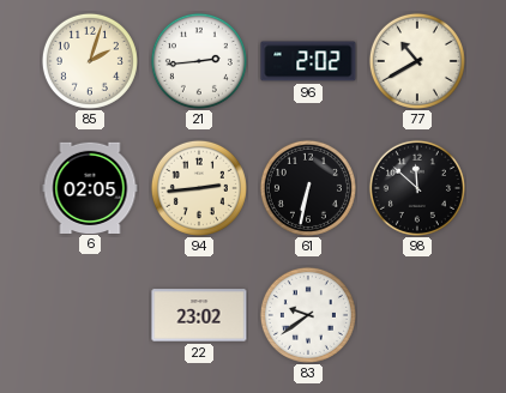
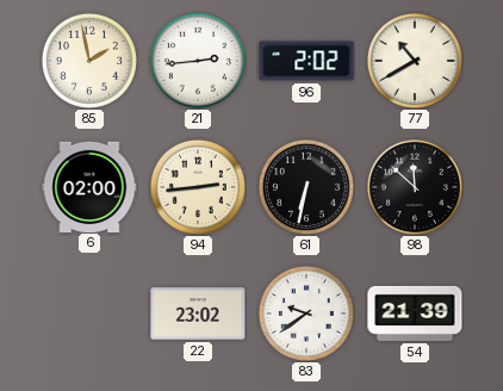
85: 2:03 -> 1:58 (89, 61)
6: 02:05 -> 02:00 (89, 186)
54: none -> 21:39 (415, 314)
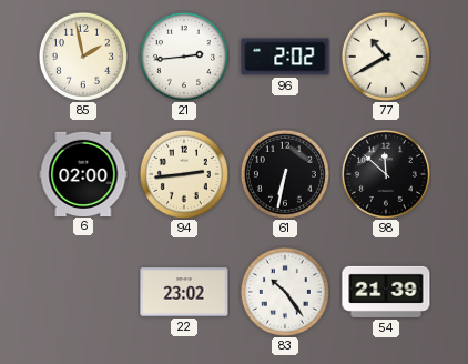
83: 9:39 -> 10:24 (285, 292)
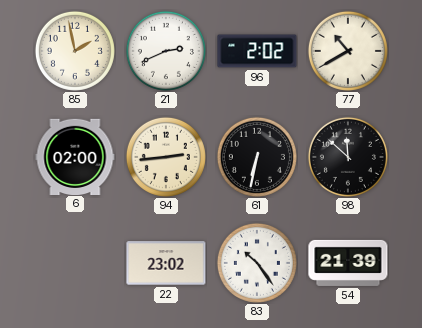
21: 2:44 -> 2:41 (166, 51)
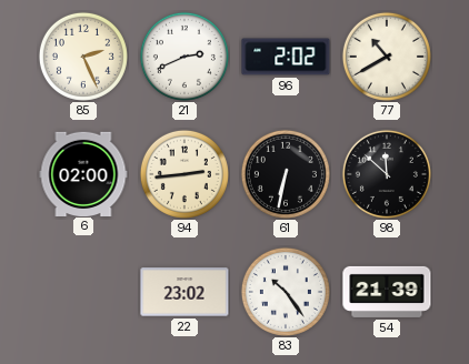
85: 1:58 -> 2:26 (83, 57)
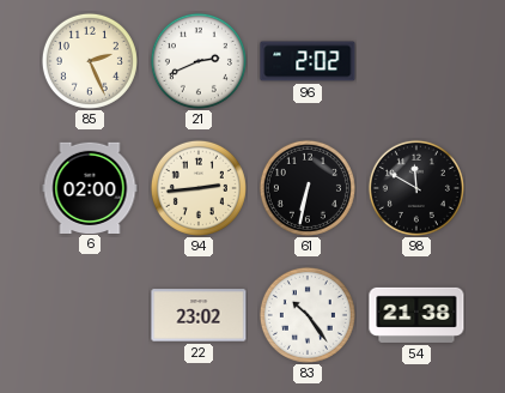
77: 10:40 -> none (387, 57)
98: 11:52 -> 11:50 (416, 188)
54: 21:39 -> 21:38 (416, 315)
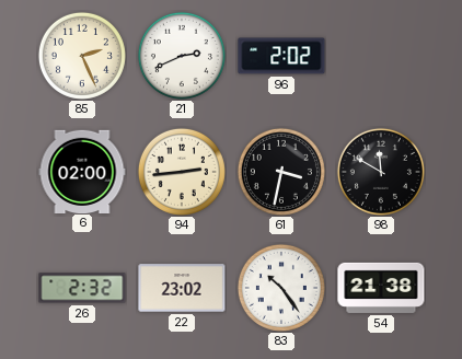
61: 6:32 -> 3:32 (281, 172)
26: none -> 2:32 (82, 288)
